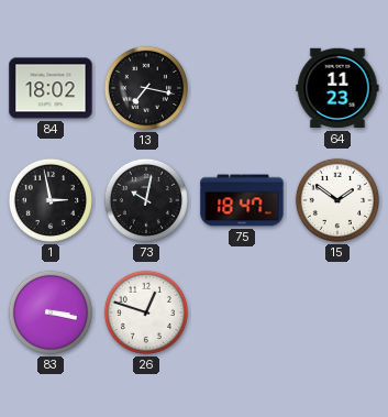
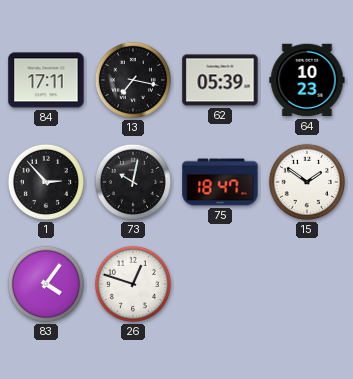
84: 18:02 -> 17:11 (46, 80)
62: none -> 05:39 (220, 80)
64: 11:23 -> 10:23 (307, 80)
1: 2:58 -> 2:53 (46, 182)
83: 3:17 -> 4:06 (46, 284)
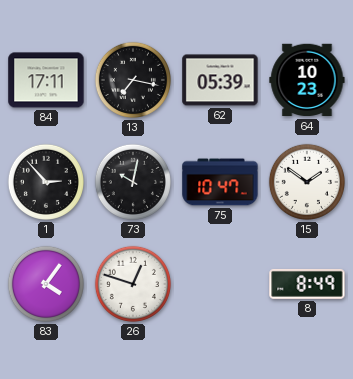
75: 18:47 -> 10:47 (220, 182)
8: none -> 8:49 (307, 284)
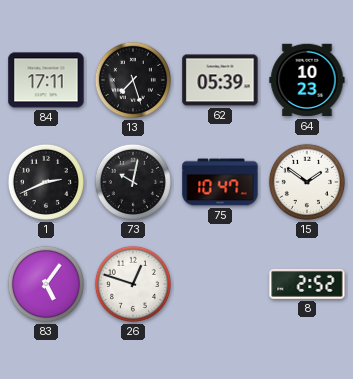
13: 7:17 -> 7:27 (133, 80)
1: 2:53 -> 2:41 (46, 182)
83: 4:06 -> 5:06 (46, 284)
8: 8:49 -> 2:52 (307, 284)
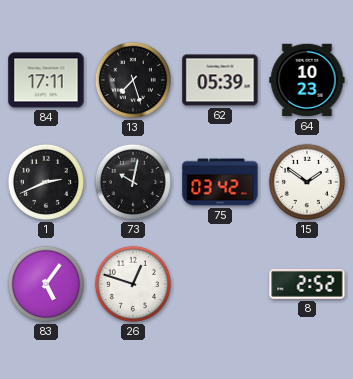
75: 10:47 -> 03:42 (220, 182)
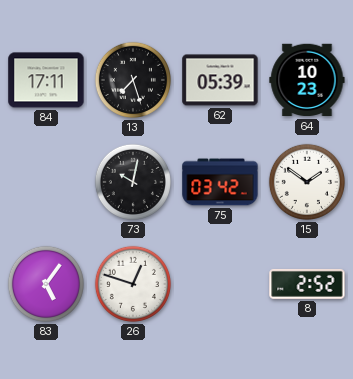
1: 2:41 -> none (46, 182)
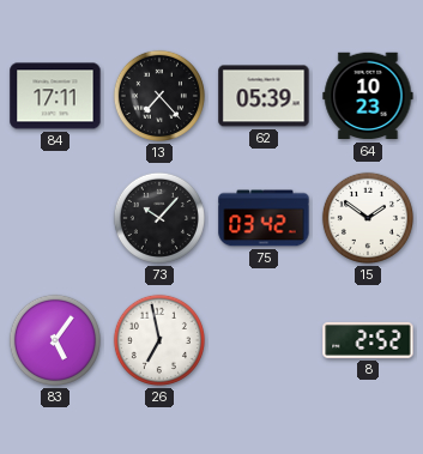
13: 7:27 -> 7:23 (159, 96)
73: 10:02 -> 10:07 (159, 218)
26: 12:48 -> 6:58 (159, 340)
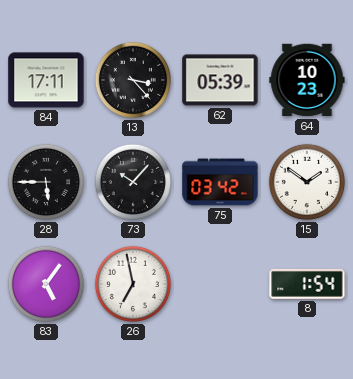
13: 7:23 -> 3:23 (133, 80)
28: none -> 5:45 (46, 182)
8: 2:52 -> 1:54 (307, 284)
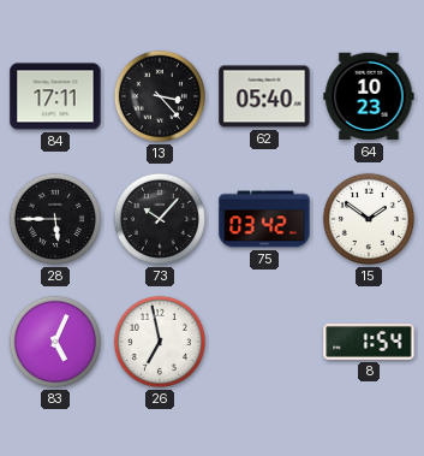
62: 05:39 -> 05:40 (264, 96)
83: 5:06 -> 5:04 (55, 342)
